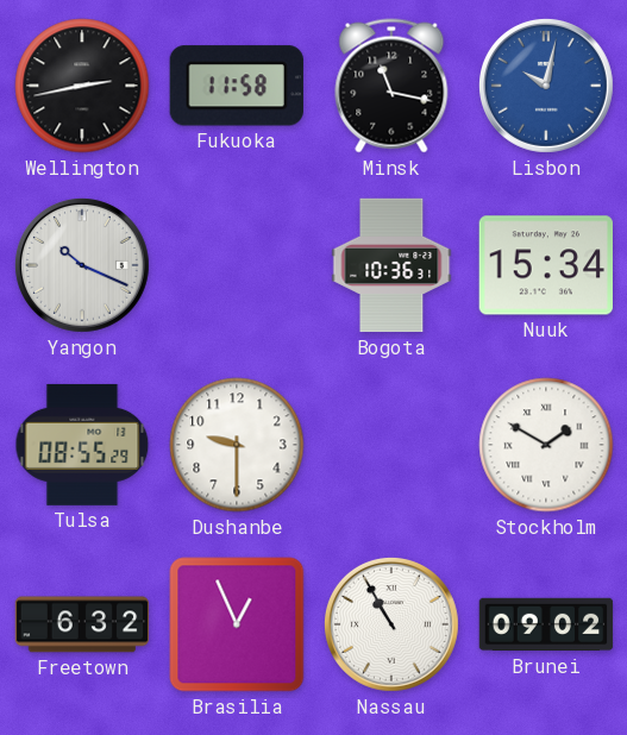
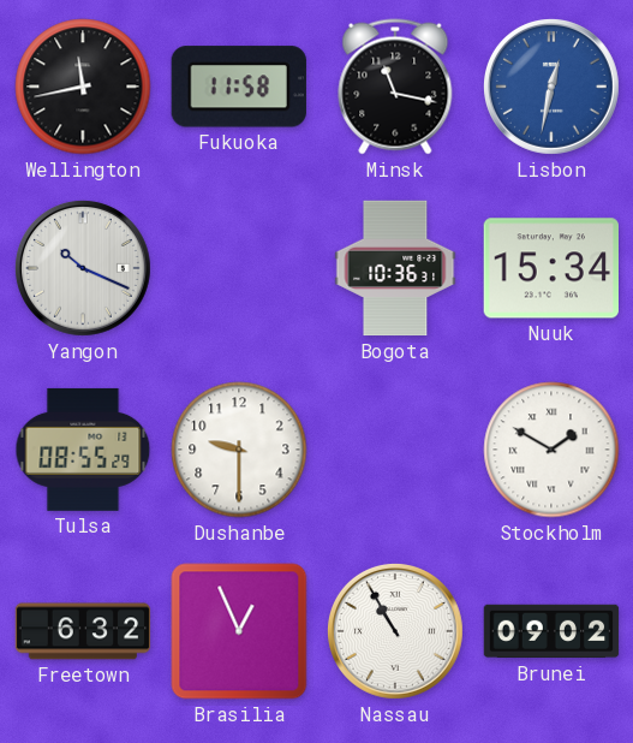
Wellington: 2:43 -> 11:43 (83, 87)
Lisbon: 10:02 -> 12:32 (551, 87)
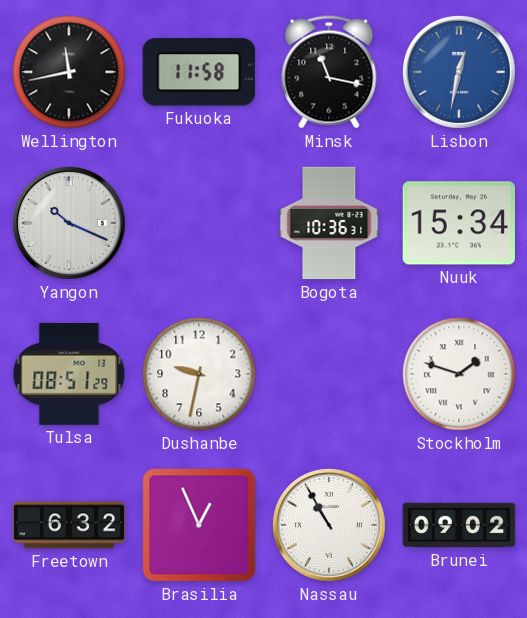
Tulsa: 08:55 -> 08:51 (69, 374)
Dushanbe: 9:30 -> 9:32 (199, 374)
Stockholm: 1:50 -> 1:48 (459, 374)
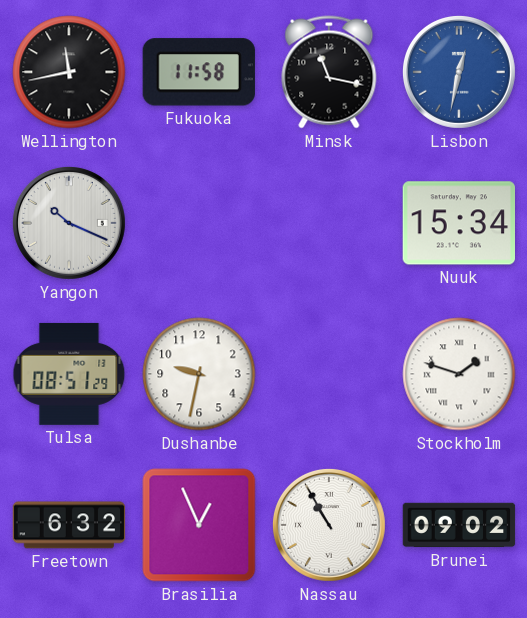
Bogota: 10:36 -> none (329, 223)
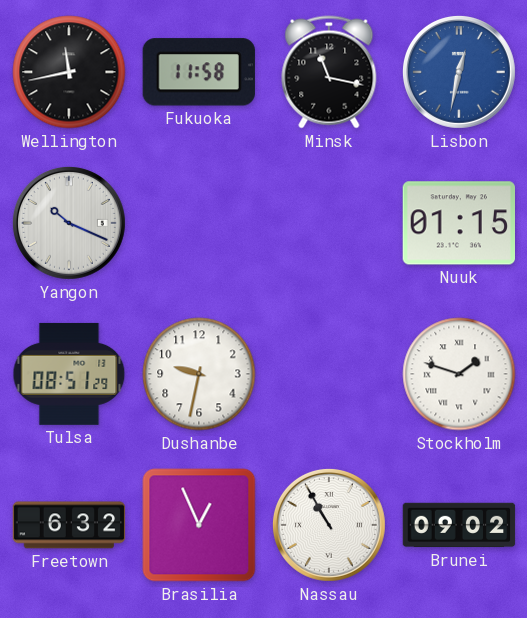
Nuuk: 15:34 -> 01:15 (458, 223)
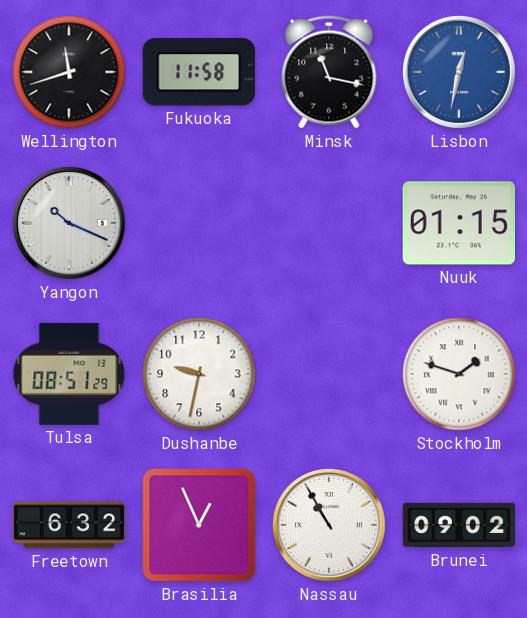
Wellington: 11:43 -> 11:42 (69, 72)
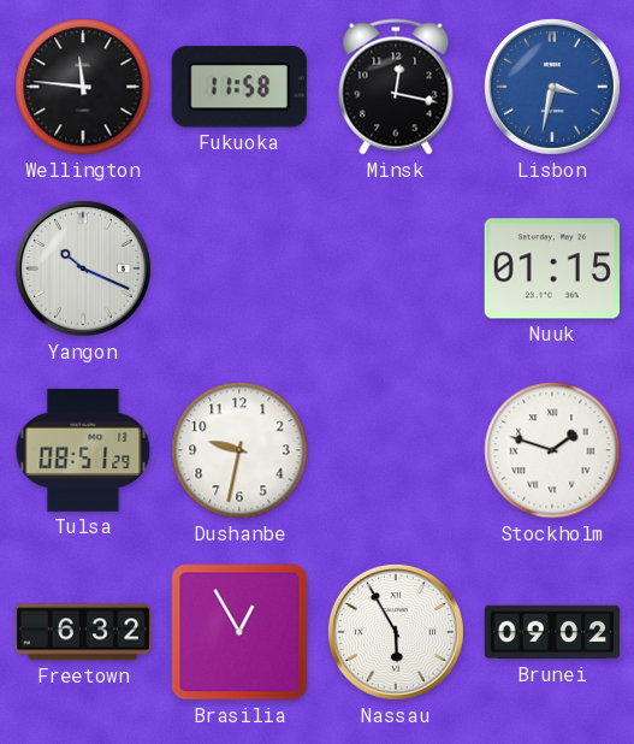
Wellington: 11:42 -> 11:46 (83, 87)
Minsk: 11:17 -> 12:17 (396, 87)
Lisbon: 12:32 -> 3:32 (552, 87)
Brasilia: 12:56 -> 12:55 (239, 632)
Nassau: 10:55 -> 5:55 (396, 632)
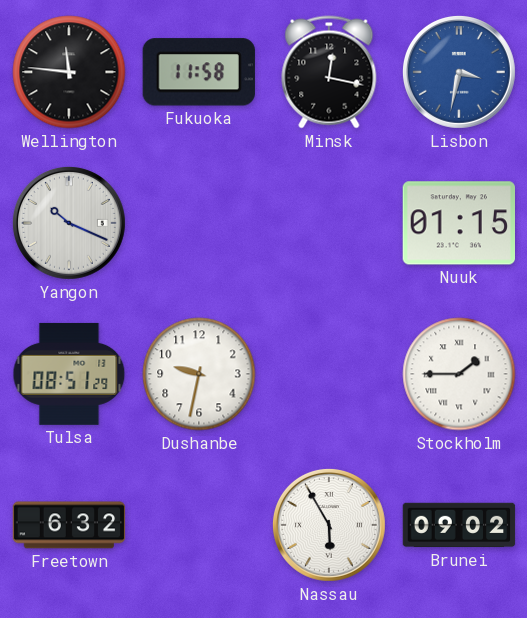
Stockholm: 1:48 -> 1:45 (459, 374)
Brasilia: 12:55 -> none (239, 632)
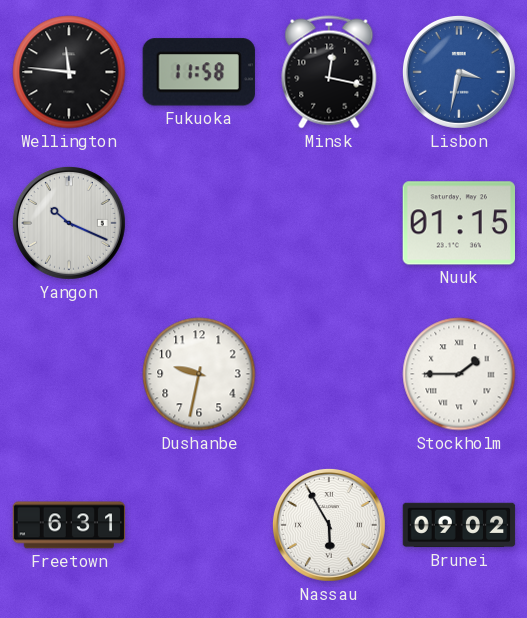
Tulsa: 08:51 -> none (69, 374)
Freetown: 6:32 -> 6:31 (69, 525)
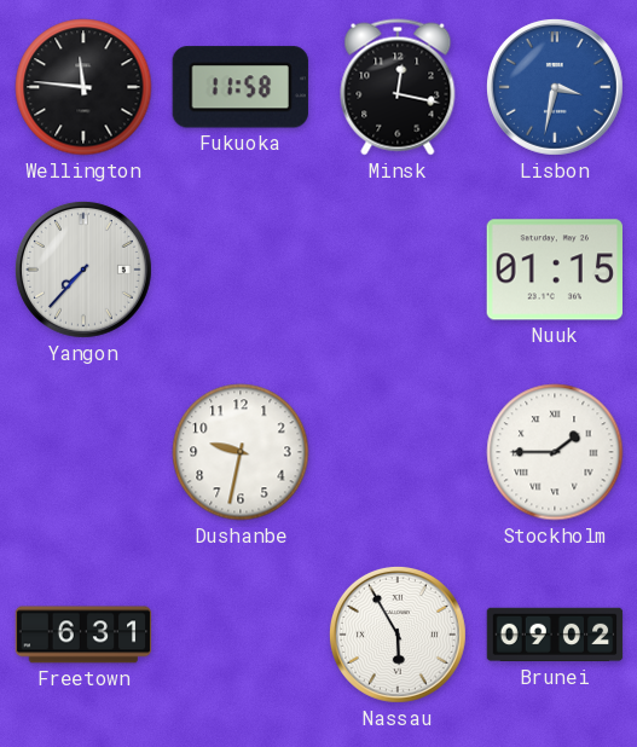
Yangon: 10:19 -> 7:37 (83, 270)
